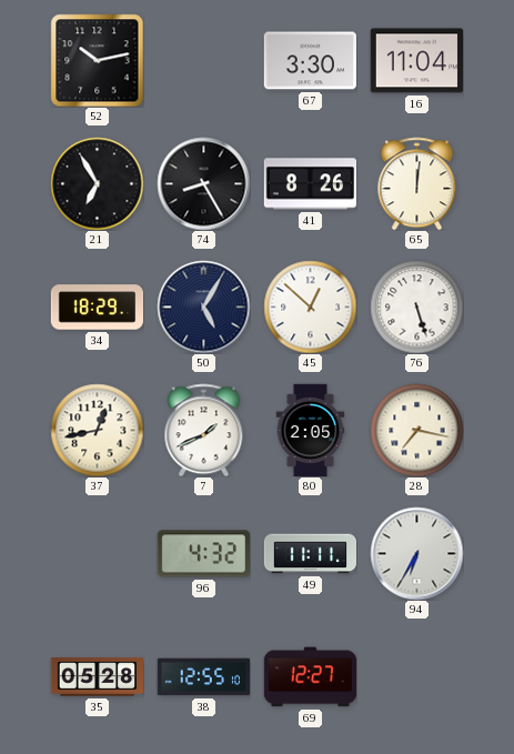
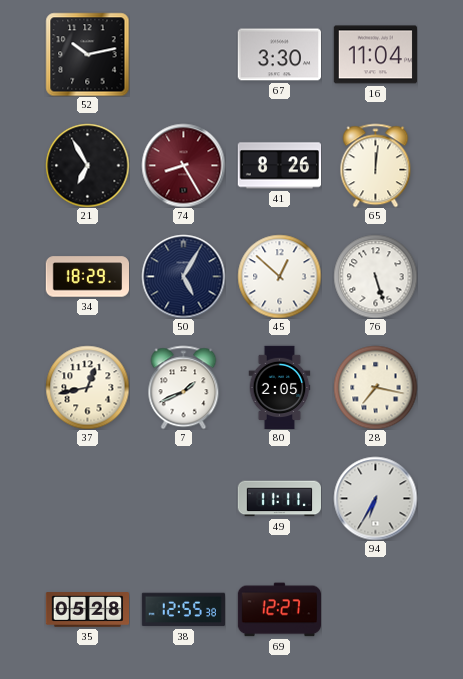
74 dial: black -> burgundy (183, 165)
96: 4:32 -> none (203, 554)
38: 12:55:10 -> 12:55:38 (183, 610)
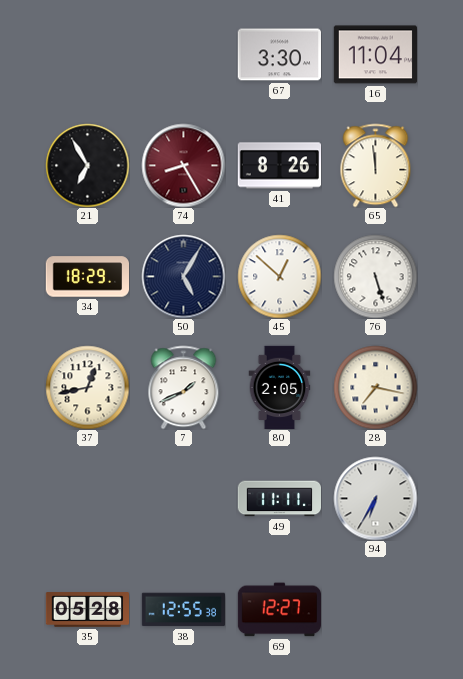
52: 10:13 -> none (87, 54)
65: 12:01 -> 11:59 (376, 165)
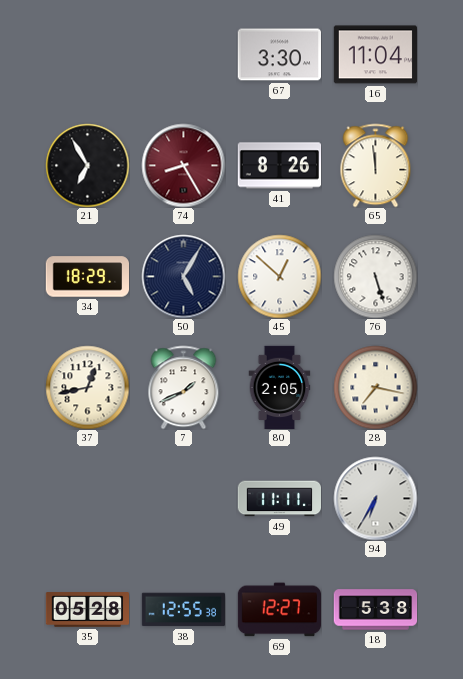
18: none -> 5:38 (375, 610)
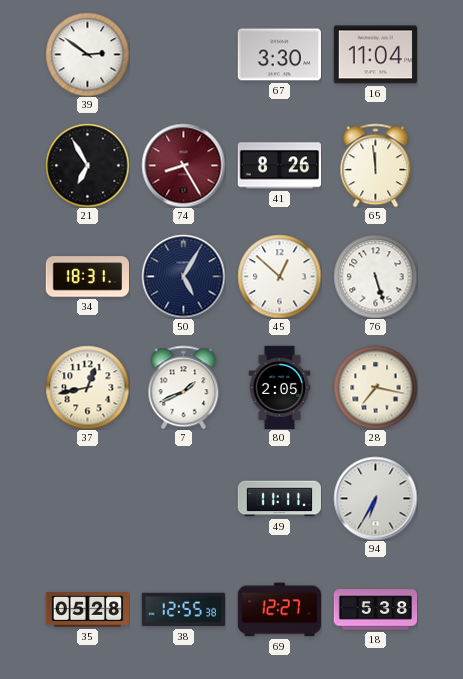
39: none -> 2:51 (87, 54)
34: 18:29 -> 18:31 (87, 277)
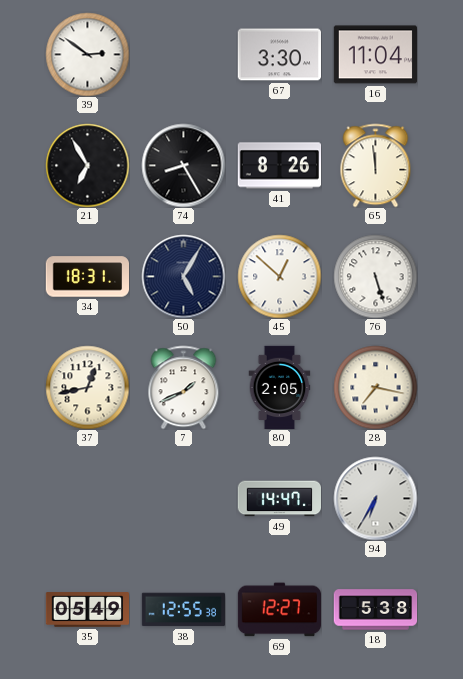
74 dial: burgundy -> black (183, 165)
49: 11:11 -> 14:47 (279, 499)
35: 05:28 -> 05:49 (87, 610)
